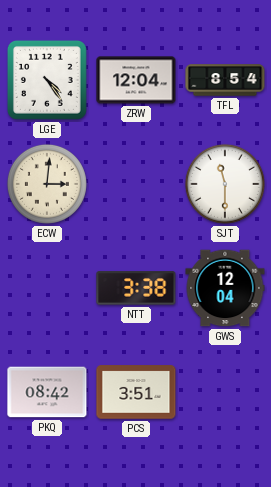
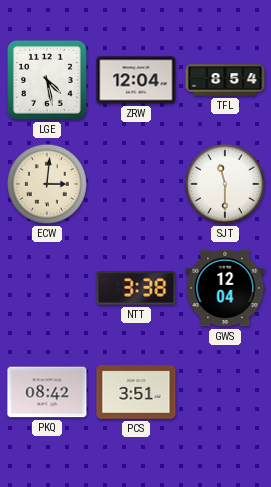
LGE: 4:24 -> 4:28 (47, 80)
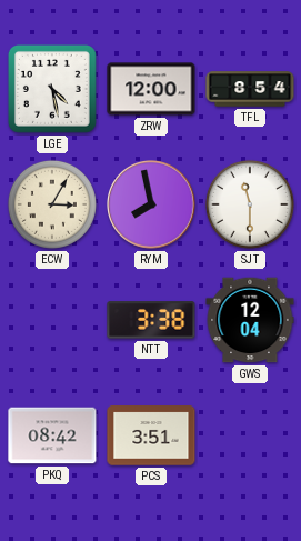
ZRW: 12:04 -> 12:00 (151, 89)
ECW: 3:01 -> 3:05 (52, 204)
RYM: none -> 7:58 (151, 204)
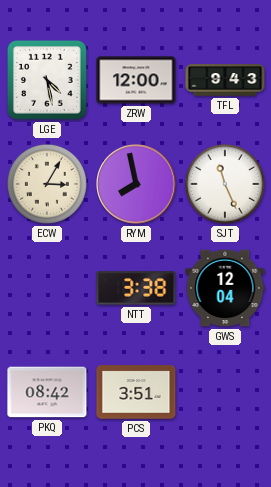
TFL: 8:54 -> 9:43 (225, 80)
SJT: 11:30 -> 11:26 (225, 184)
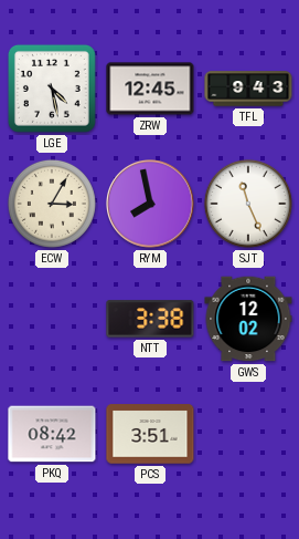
ZRW: 12:00 -> 12:45 (150, 89)
GWS: 12:04 -> 12:02 (248, 319)
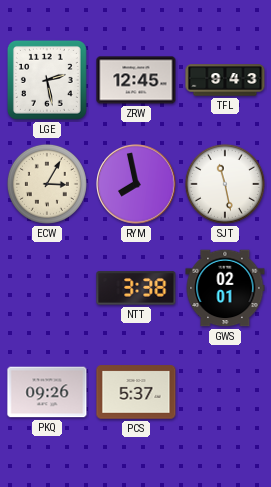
LGE: 4:28 -> 2:28 (47, 80)
SJT: 11:26 -> 11:28 (225, 184)
GWS: 12:02 -> 02:01 (225, 288)
PKQ: 08:42 -> 09:26 (47, 392)
PCS: 3:51 -> 5:37 (136, 392)
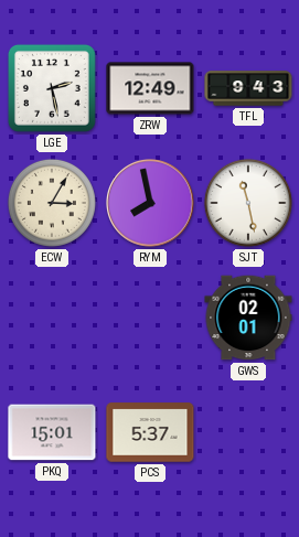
ZRW: 12:45 -> 12:49 (150, 88)
NTT: 3:38 -> none (136, 288)
PKQ: 09:26 -> 15:01 (52, 432)
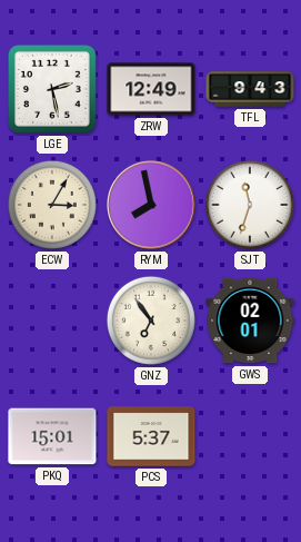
SJT: 11:28 -> 11:33 (250, 205)
GNZ: none -> 6:54 (151, 321)
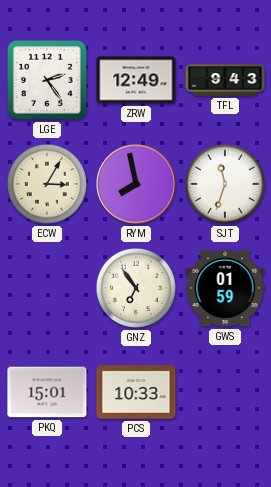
LGE: 2:28 -> 2:24 (47, 80)
GWS: 02:01 -> 01:59 (225, 288)
PCS: 5:37 -> 10:33 (136, 392)
